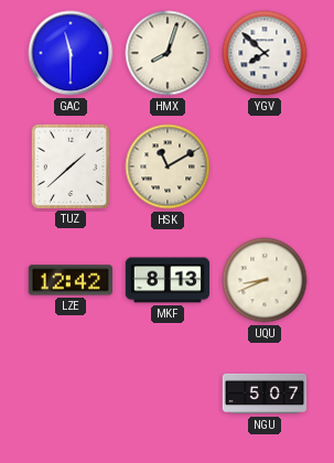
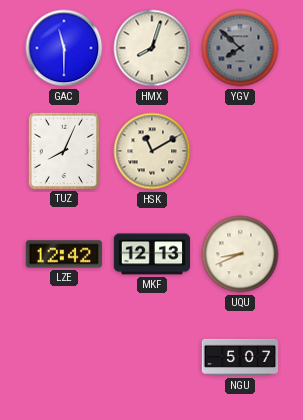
YGV dial: white -> grey (240, 48)
TUZ: 1:38 -> 8:04 (63, 150)
MKF: 8:13 -> 12:13 (152, 254)
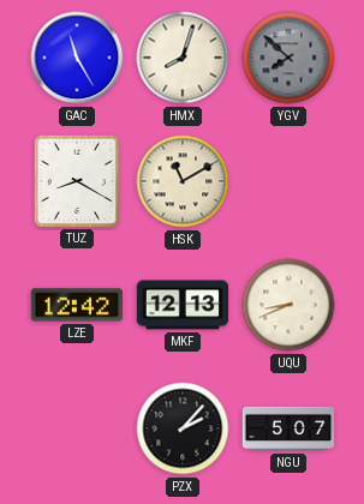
GAC: 11:30 -> 11:25 (77, 58)
TUZ: 8:04 -> 8:20 (76, 180)
PZX: none -> 2:07 (183, 428)
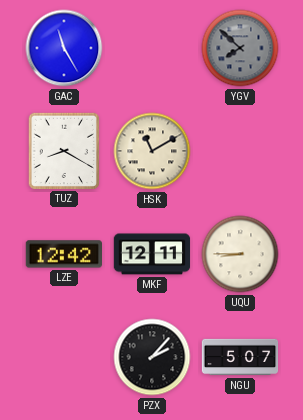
HMX: 8:03 -> none (183, 58)
MKF: 12:13 -> 12:11 (152, 254)
UQU: 8:41 -> 8:45 (240, 254)
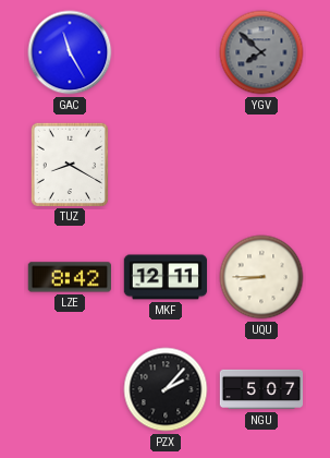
HSK: 11:10 -> none (152, 151)
LZE: 12:42 -> 8:42 (69, 277)
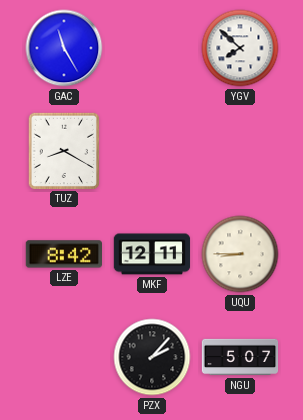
YGV dial: grey -> white (240, 48)
